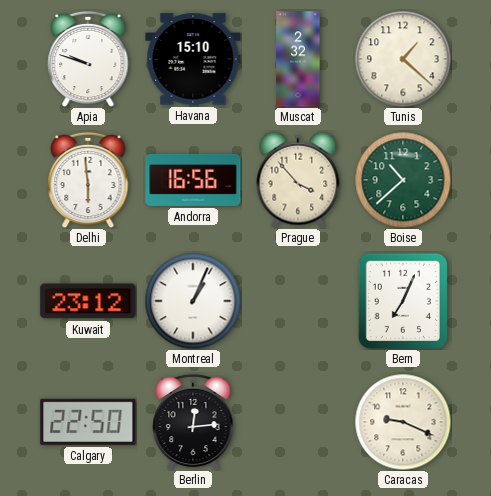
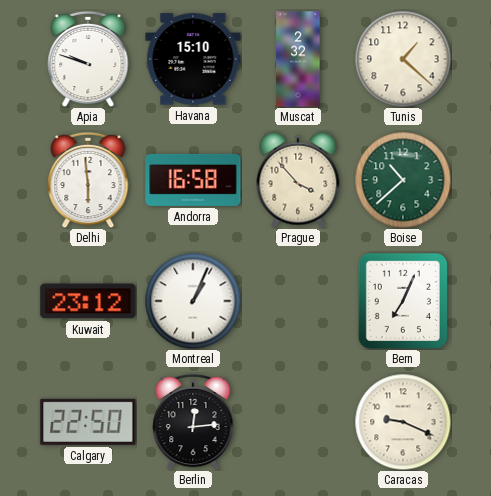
Andorra: 16:56 -> 16:58 (193, 180)
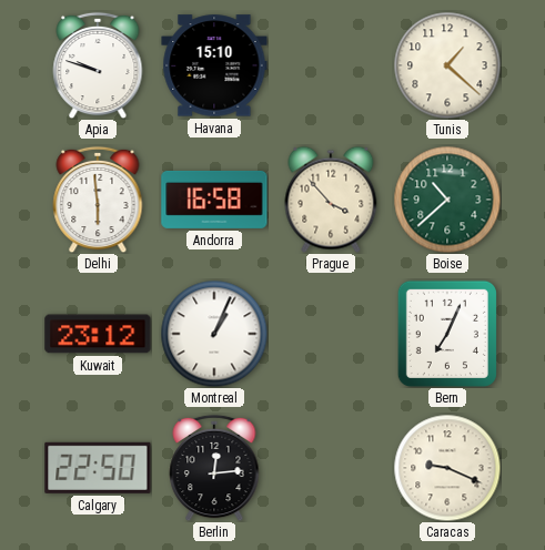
Muscat: 2:32 -> none (298, 59)
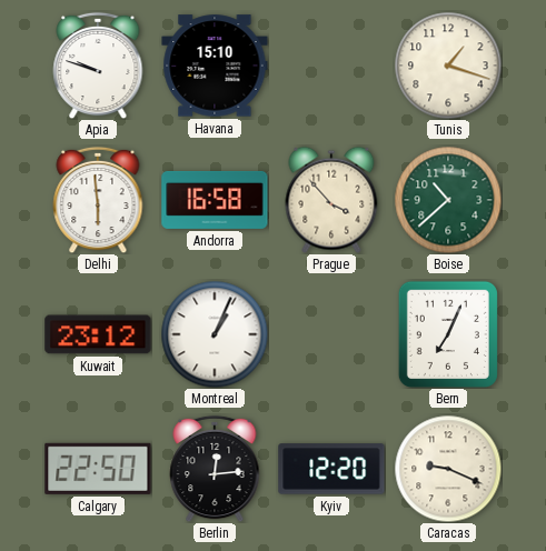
Tunis: 1:22 -> 1:18 (448, 66)
Kyiv: none -> 12:20 (331, 469)
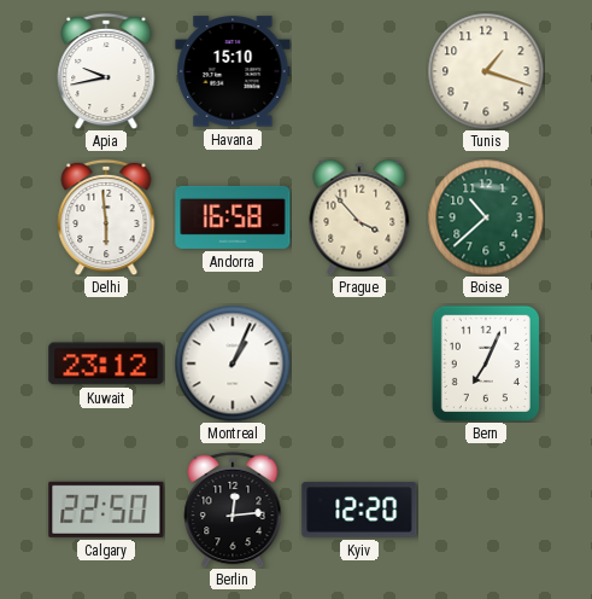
Apia: 9:48 -> 9:43 (106, 71)
Caracas: 9:19 -> none (448, 469)
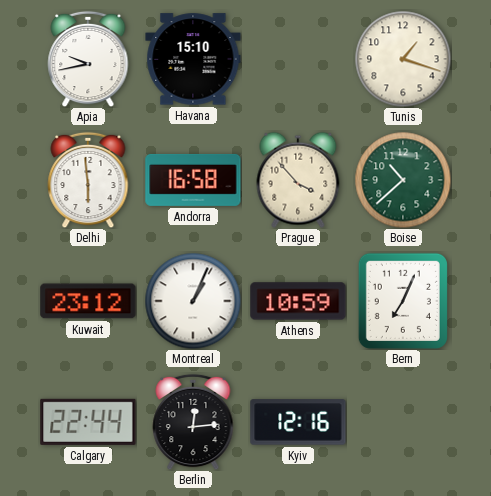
Athens: none -> 10:59 (298, 301)
Calgary: 22:50 -> 22:44 (88, 422)
Kyiv: 12:20 -> 12:16 (298, 422)
